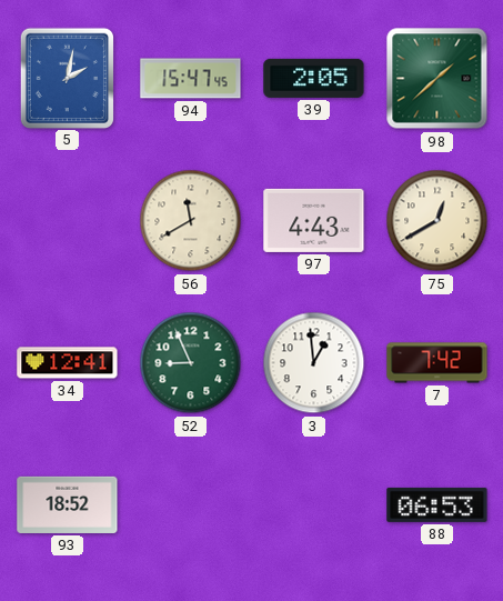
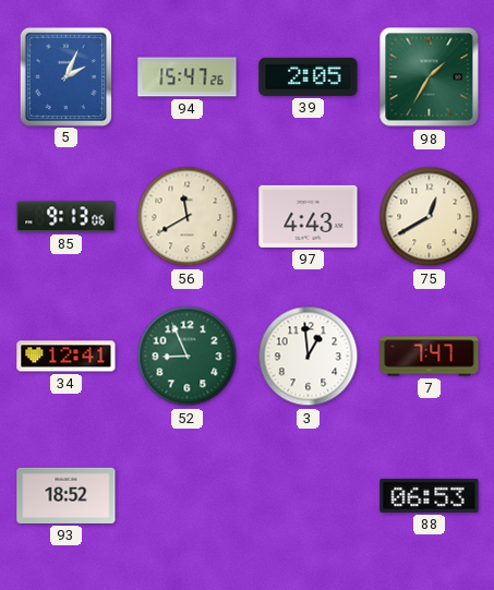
5: 2:02 -> 2:04 (65, 76)
94: 15:47:45 -> 15:47:26 (188, 77)
98: 1:38 -> 1:35 (430, 77)
85: none -> 9:13 (67, 217)
7: 7:42 -> 7:47 (430, 357)
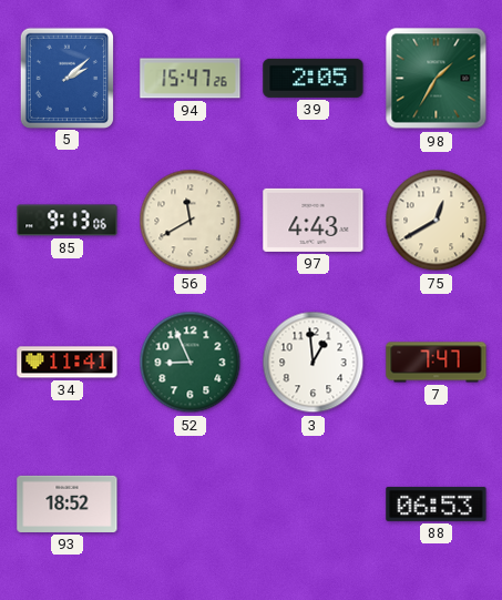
5: 2:04 -> 2:08 (66, 78)
34: 12:41 -> 11:41 (68, 363)
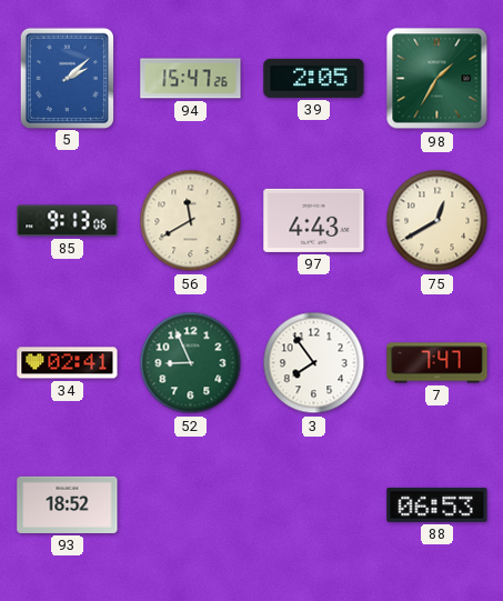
34: 11:41 -> 02:41 (68, 363)
3: 12:59 -> 7:54 (314, 363)
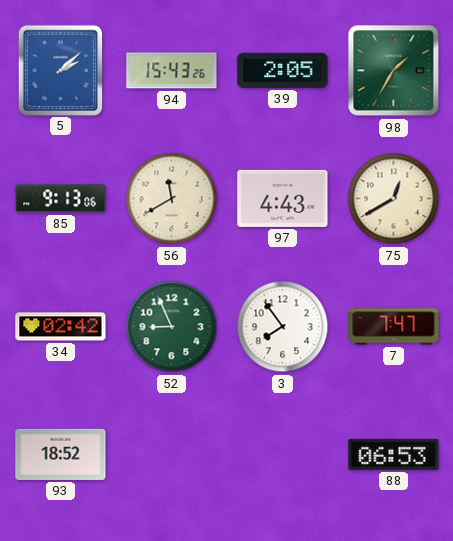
94: 15:47 -> 15:43 (172, 71)
34: 02:41 -> 02:42 (61, 327)
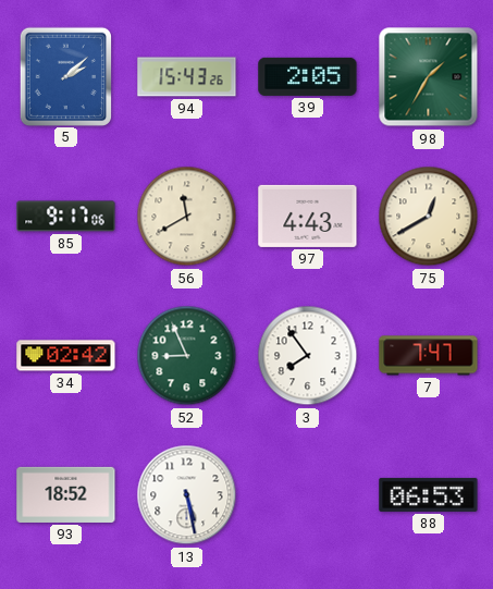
85: 9:13 -> 9:17 (66, 217)
13: none -> 5:28 (187, 495)
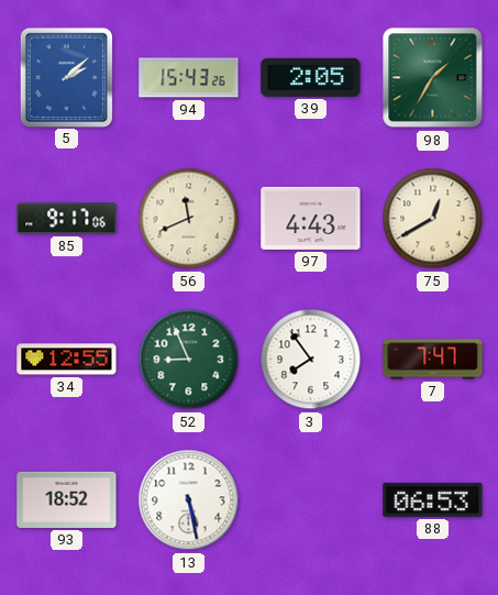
56: 11:40 -> 11:41 (189, 219)
34: 02:42 -> 12:55 (67, 360)
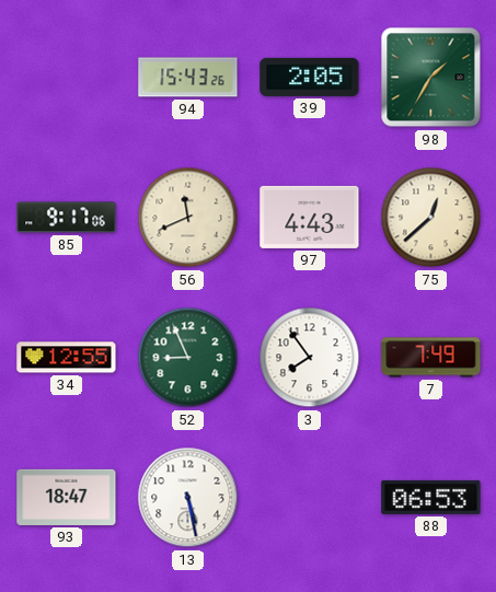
5: 2:08 -> none (66, 77)
75: 12:40 -> 12:38 (431, 218)
7: 7:47 -> 7:49 (431, 358)
93: 18:52 -> 18:47 (67, 497)
